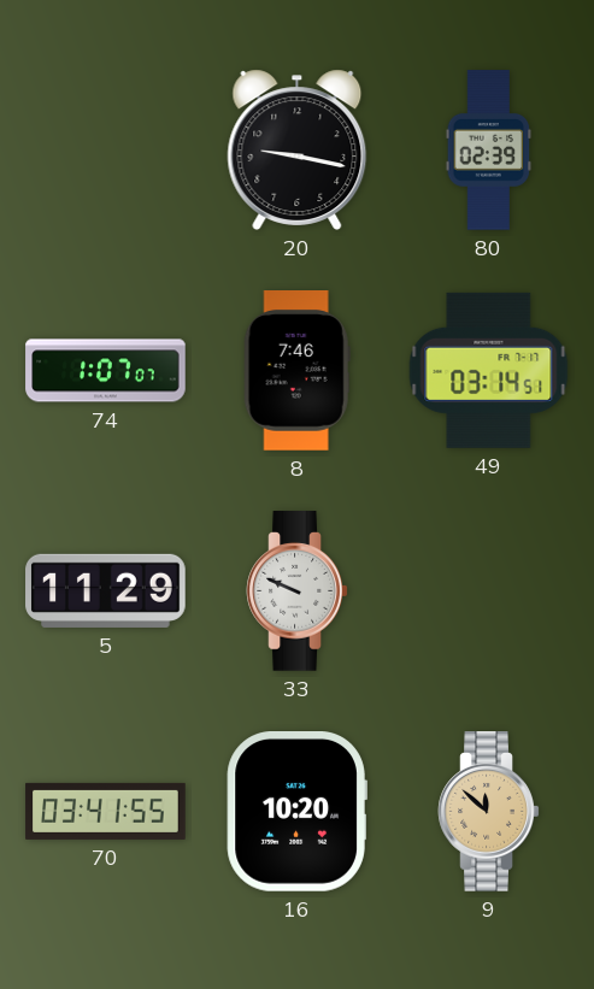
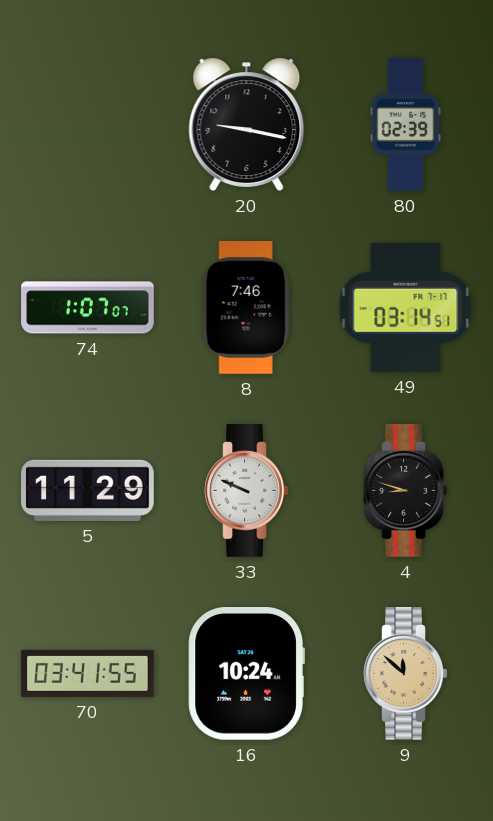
4: none -> 8:48 (406, 491)
16: 10:20 -> 10:24 (246, 674)
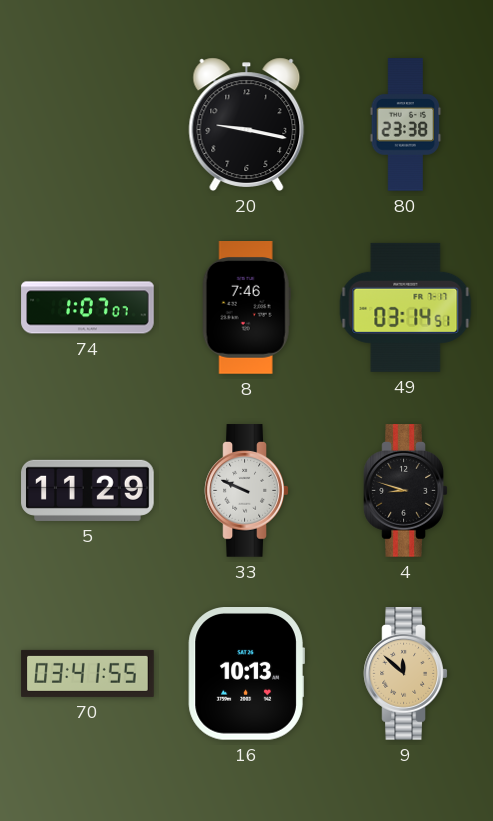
80: 02:39 -> 23:38 (406, 125)
16: 10:24 -> 10:13 (246, 674)
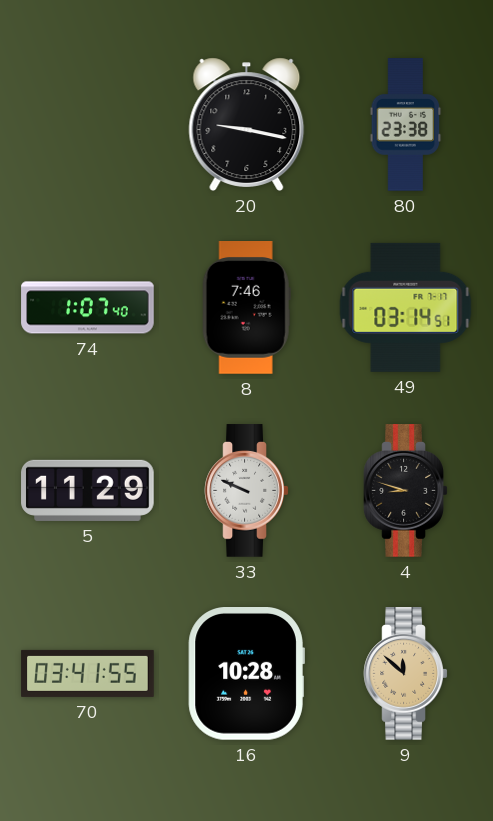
74: 1:07:07 -> 1:07:40 (88, 308)
16: 10:13 -> 10:28 (246, 674)
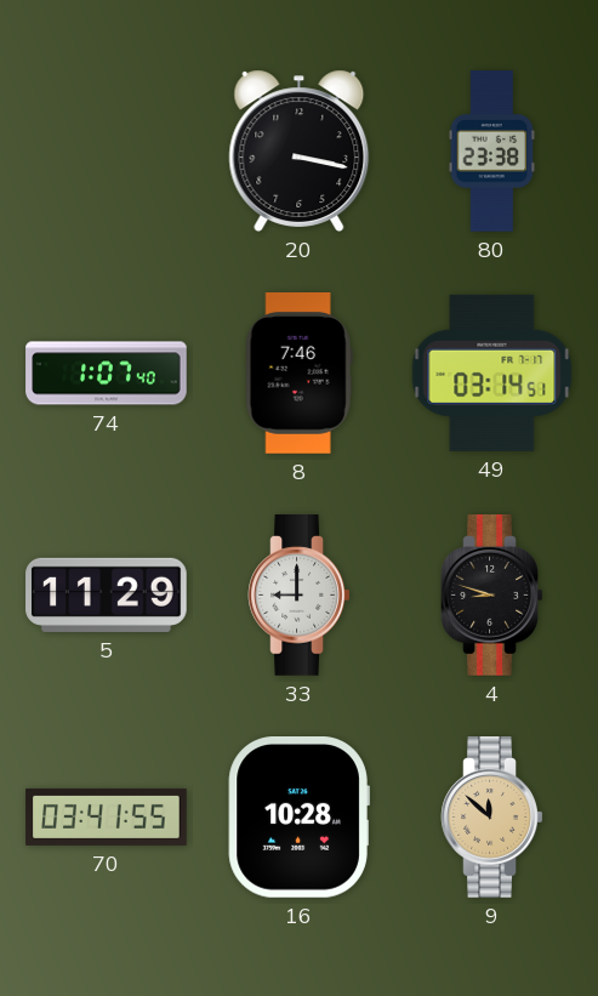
20: 9:17 -> 3:17 (300, 150)
33: 9:49 -> 9:00 (300, 596)
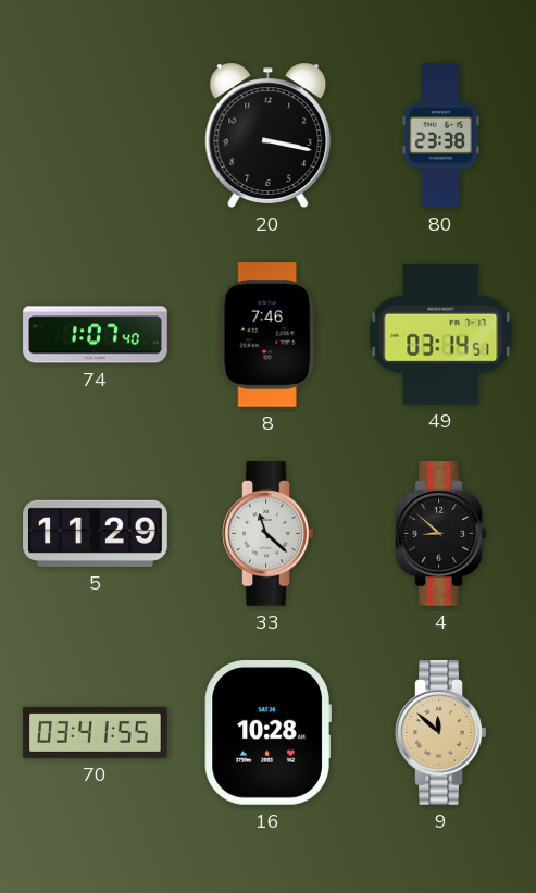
33: 9:00 -> 11:22 (269, 534)
4: 8:48 -> 8:52 (441, 534)
